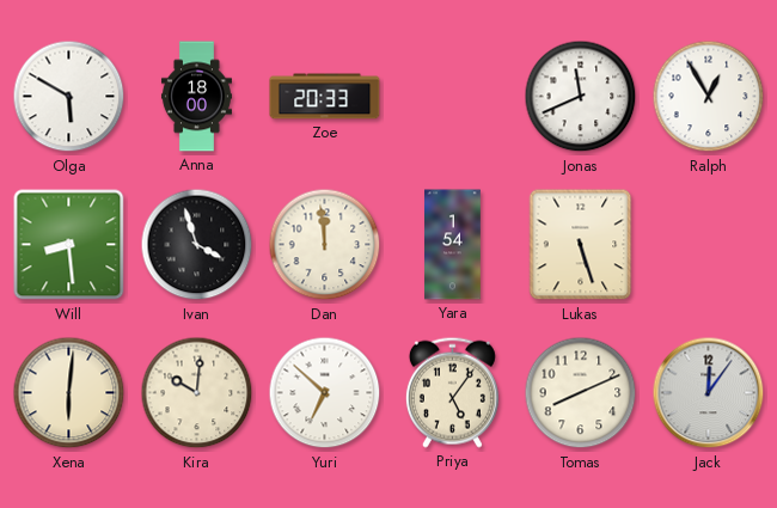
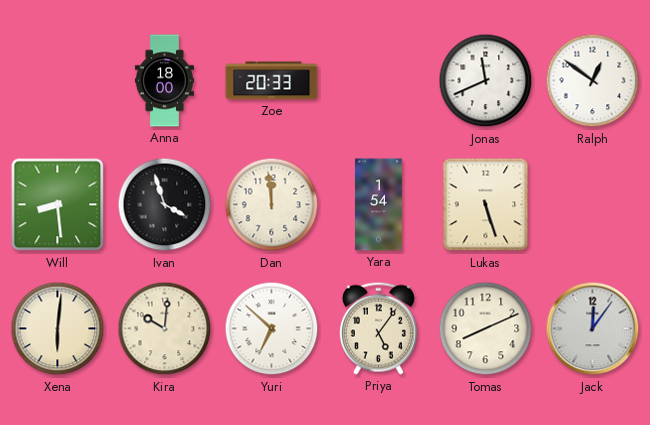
Olga: 5:50 -> none (69, 97)
Ralph: 12:55 -> 12:51 (593, 81)
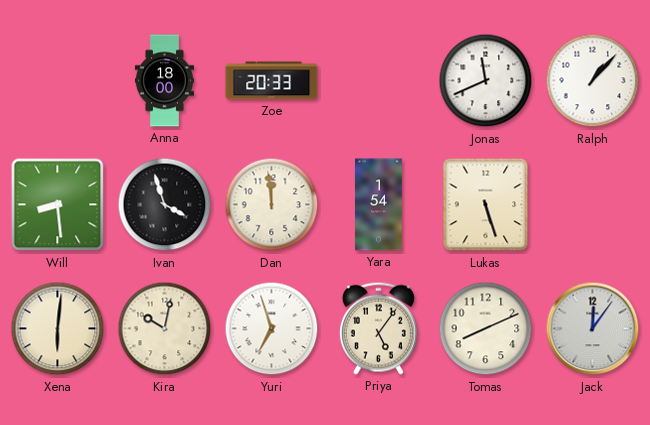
Ralph: 12:51 -> 1:07 (593, 81)
Kira: 10:01 -> 10:02 (165, 329)
Yuri: 6:52 -> 6:57 (272, 329)
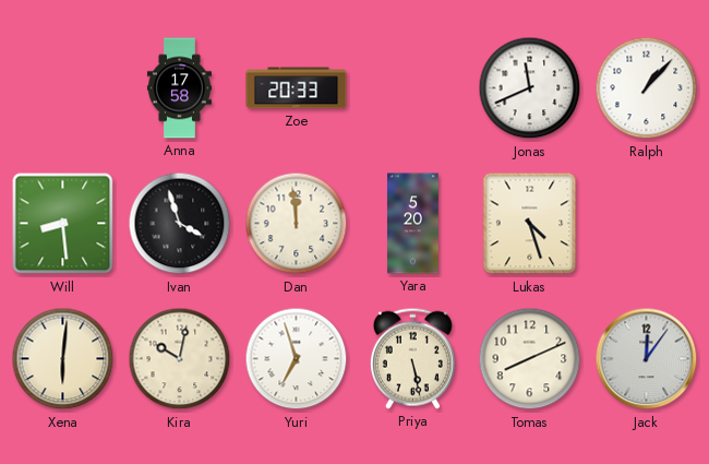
Anna: 18:00 -> 17:58 (179, 88)
Yara: 1:54 -> 5:20 (413, 224)
Lukas: 5:27 -> 4:27 (530, 224)
Priya: 5:06 -> 5:28 (412, 358)
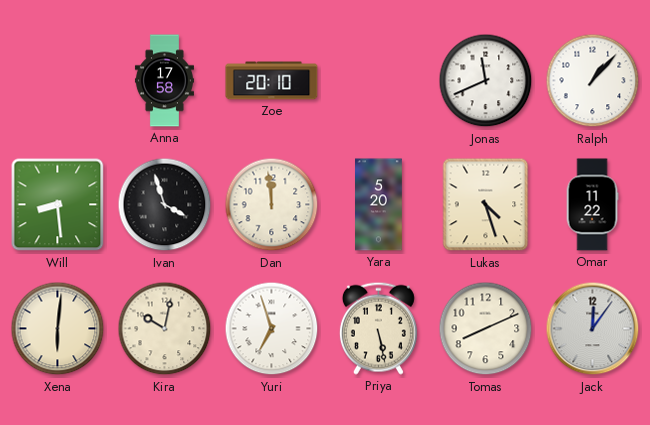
Zoe: 20:33 -> 20:10 (272, 81)
Omar: none -> 11:22 (592, 205)
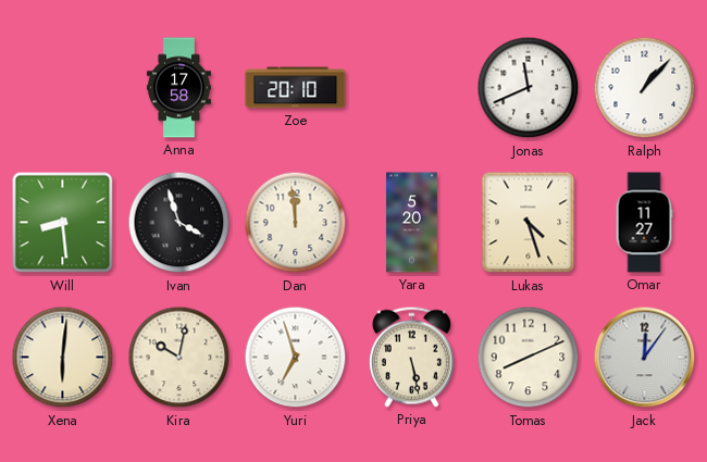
Omar: 11:22 -> 11:27 (644, 223)
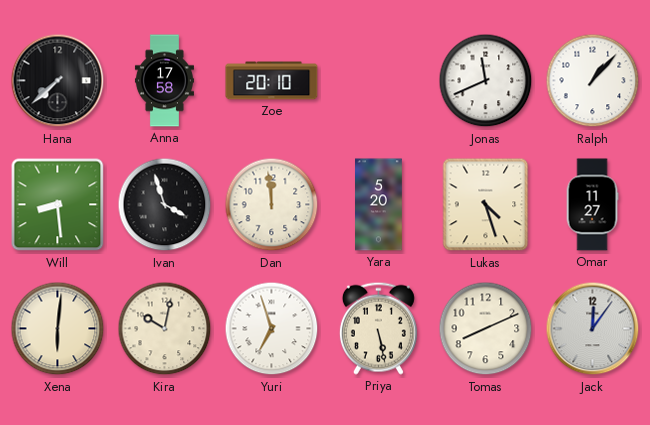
Hana: none -> 7:38 (58, 81)
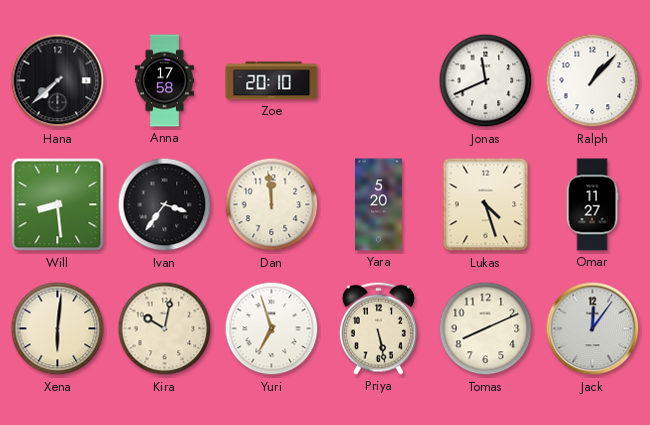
Ivan: 3:57 -> 3:36 (165, 205)
